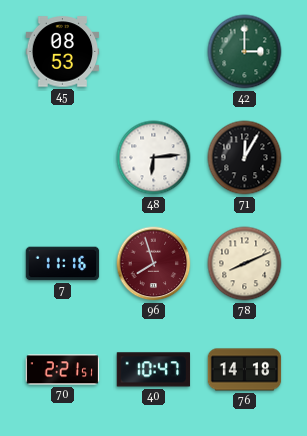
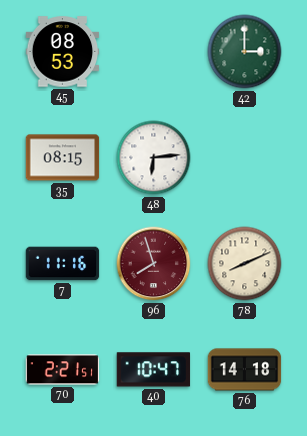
35: none -> 08:15 (63, 158)
71: 12:05 -> none (245, 158)
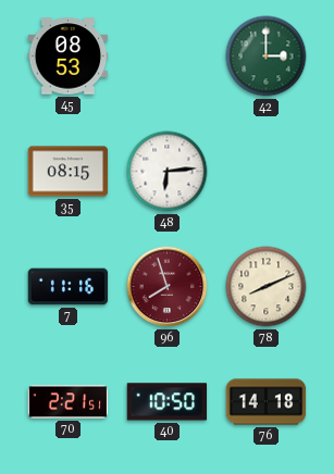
40: 10:47 -> 10:50 (168, 402)
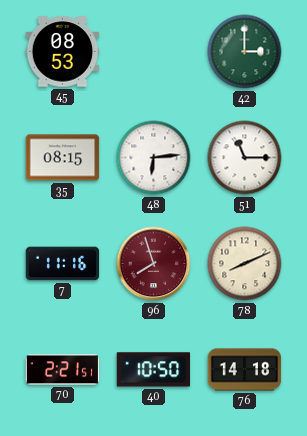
51: none -> 11:15 (245, 158)
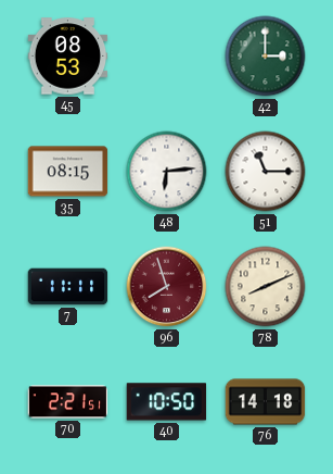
7: 11:16 -> 11:11 (68, 287)
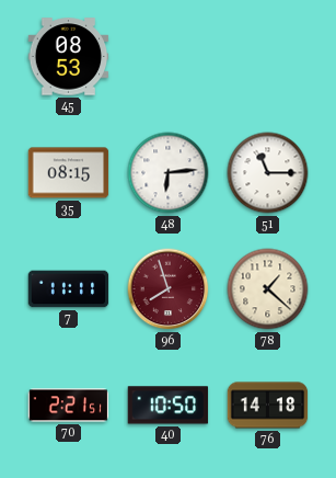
42: 3:00 -> none (266, 57)
78: 8:11 -> 1:22 (268, 289)
